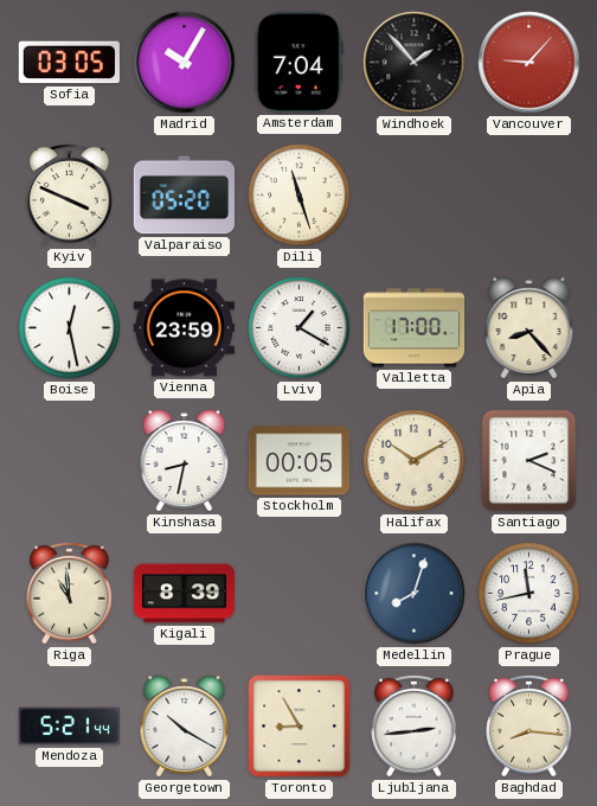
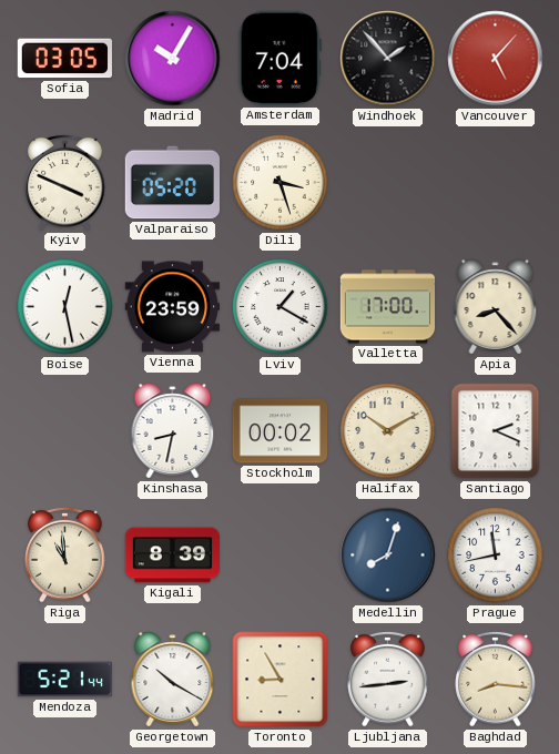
Vancouver: 9:07 -> 5:07 (496, 59)
Dili: 11:27 -> 3:27 (281, 183)
Stockholm: 00:05 -> 00:02 (279, 431)
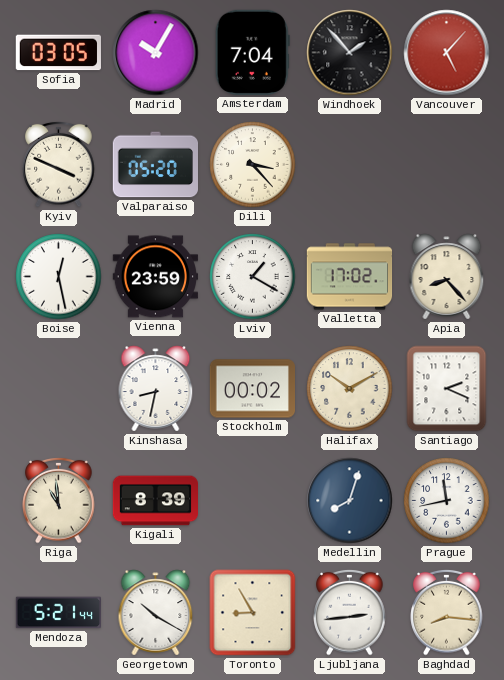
Dili: 3:27 -> 3:23 (253, 165)
Valletta: 17:00 -> 17:02 (350, 277)
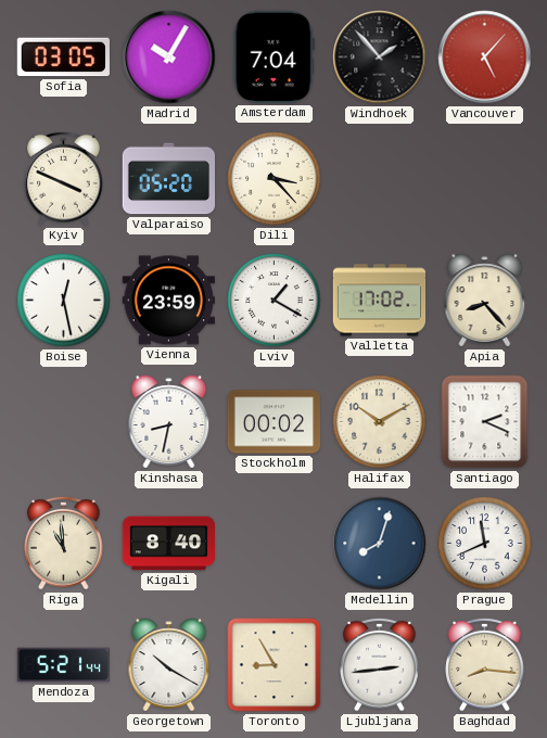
Kigali: 8:39 -> 8:40 (169, 544)
Prague: 11:43 -> 11:41 (485, 544)
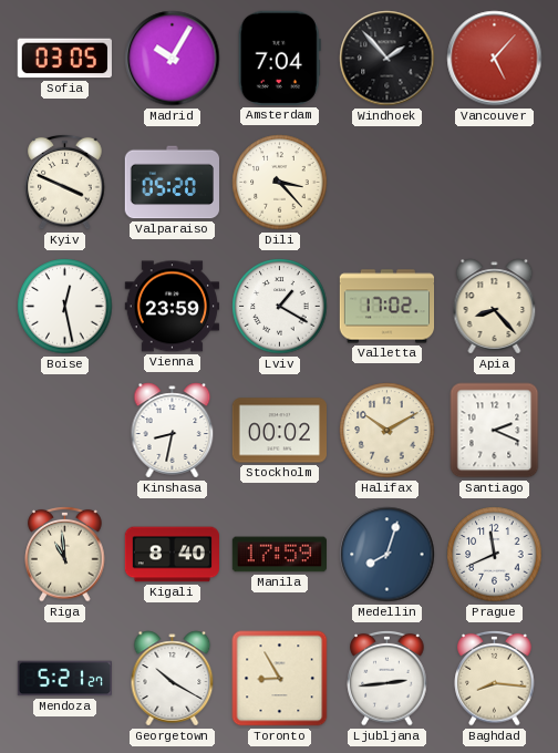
Manila: none -> 17:59 (279, 555)
Mendoza: 5:21:44 -> 5:21:27 (64, 679)
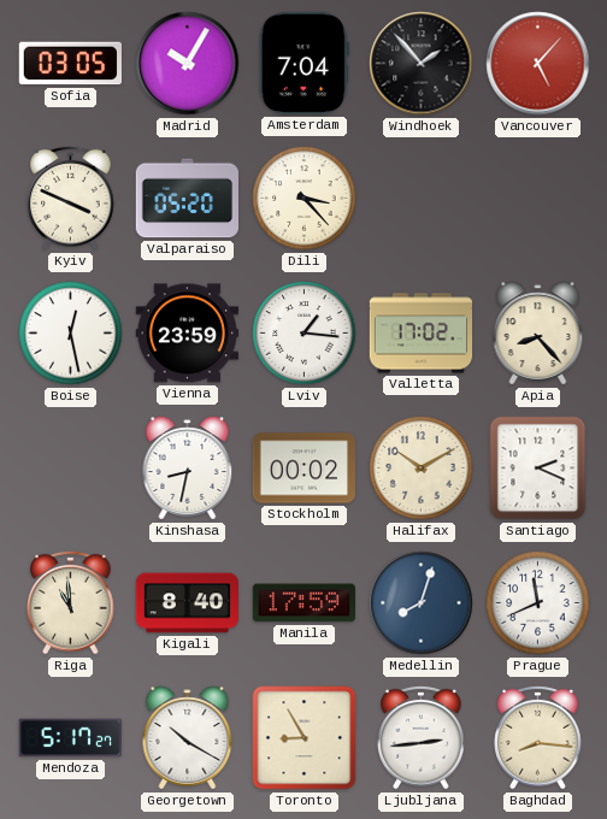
Lviv: 1:20 -> 1:16 (305, 334)
Mendoza: 5:21 -> 5:17 (70, 738)
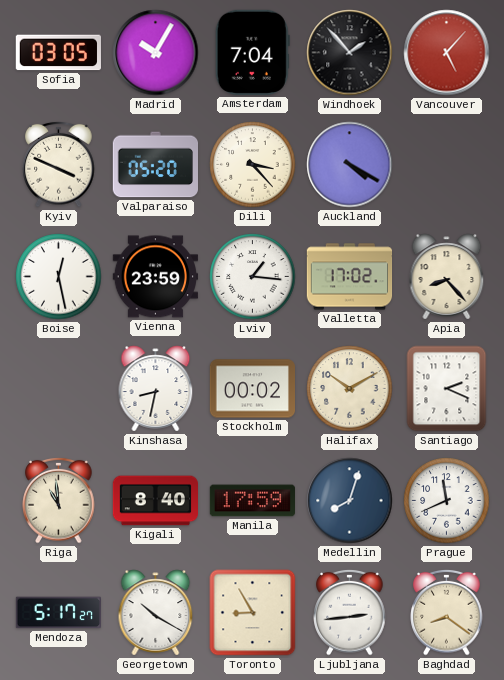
Auckland: none -> 4:20 (350, 165)
Baghdad: 8:16 -> 8:21 (447, 612)
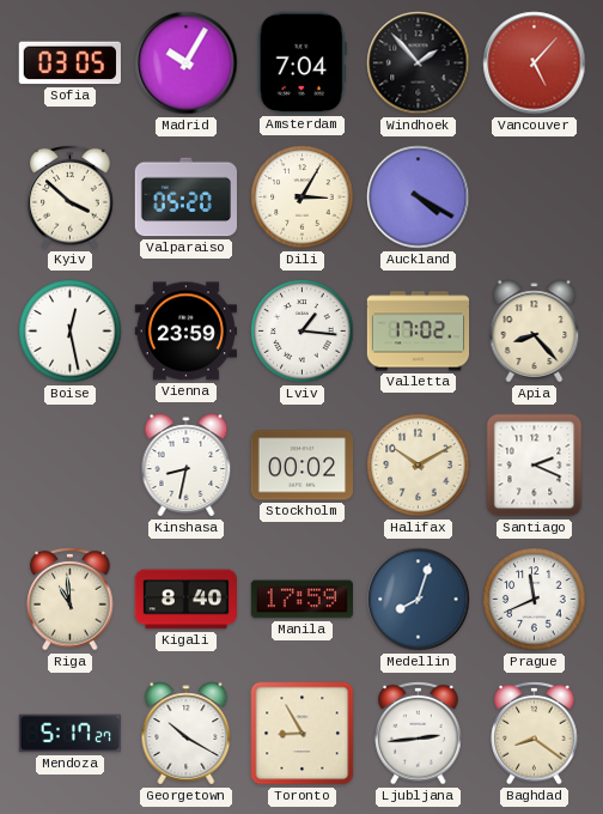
Kyiv: 3:49 -> 3:52 (71, 196)
Dili: 3:23 -> 3:05 (303, 198)
